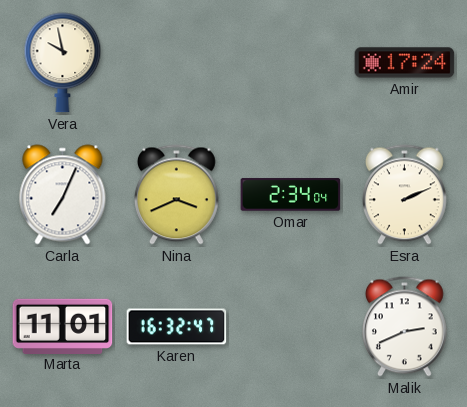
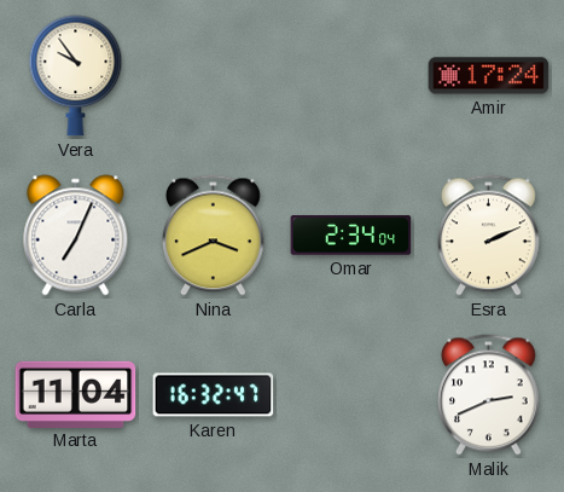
Vera: 9:58 -> 9:54 (76, 76)
Marta: 11:01 -> 11:04 (76, 394)
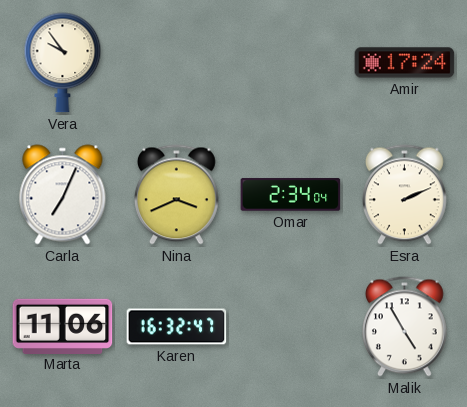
Marta: 11:04 -> 11:06 (63, 326)
Malik: 2:41 -> 4:55 (405, 327)
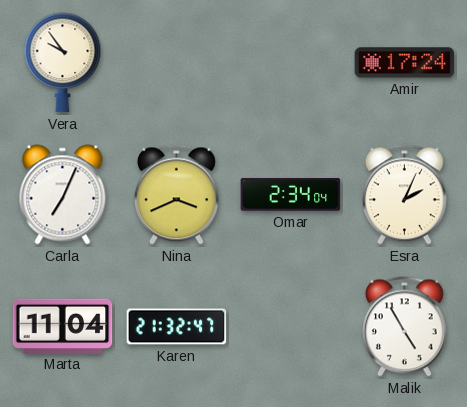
Esra: 2:11 -> 2:04 (405, 195)
Marta: 11:06 -> 11:04 (63, 326)
Karen: 16:32 -> 21:32 (177, 327)
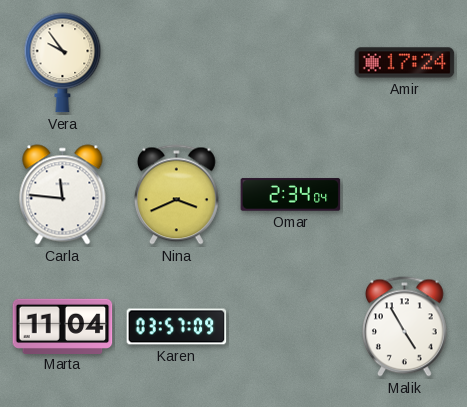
Carla: 7:04 -> 11:46 (63, 195)
Esra: 2:04 -> none (405, 195)
Karen: 21:32 -> 03:57 (177, 327)
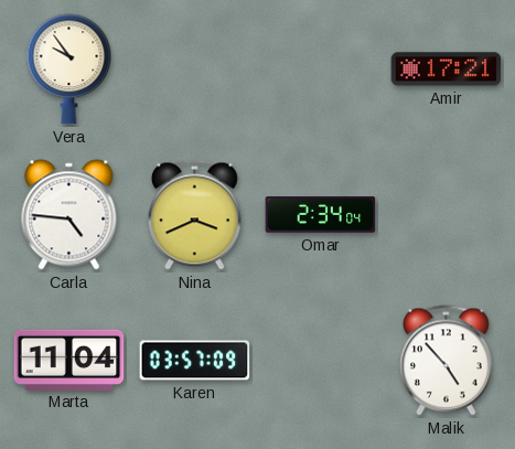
Amir: 17:24 -> 17:21 (447, 70)
Carla: 11:46 -> 4:46 (69, 215)
Malik: 4:55 -> 4:53 (447, 361)
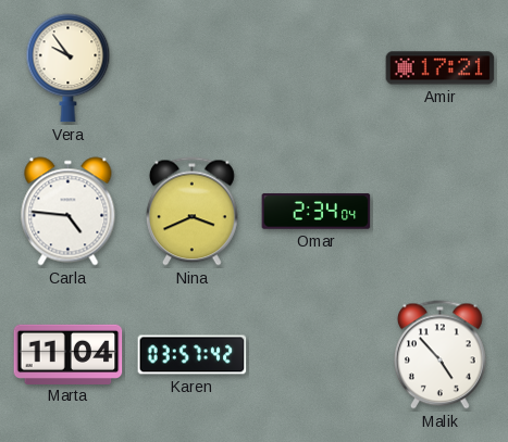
Karen: 03:57:09 -> 03:57:42 (193, 355)
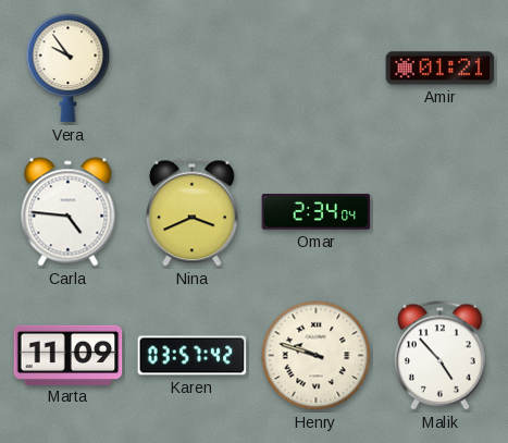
Amir: 17:21 -> 01:21 (441, 69)
Marta: 11:04 -> 11:09 (69, 355)
Henry: none -> 9:48 (317, 356)
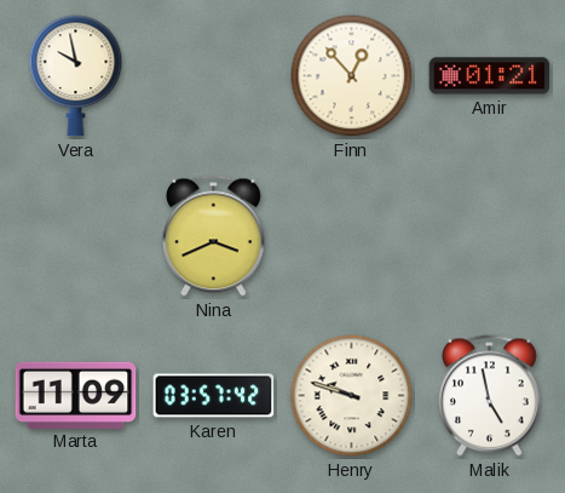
Vera: 9:54 -> 9:58 (76, 76)
Finn: none -> 12:53 (352, 76)
Carla: 4:46 -> none (69, 212)
Omar: 2:34 -> none (317, 212)
Malik: 4:53 -> 4:58 (490, 396)
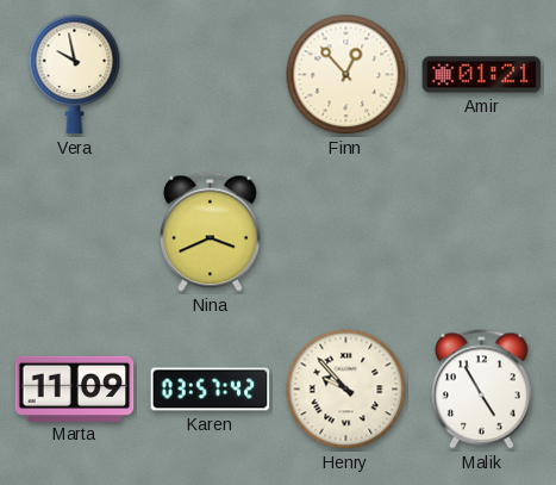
Henry: 9:48 -> 9:53 (346, 390)
Malik: 4:58 -> 4:55 (482, 390)
